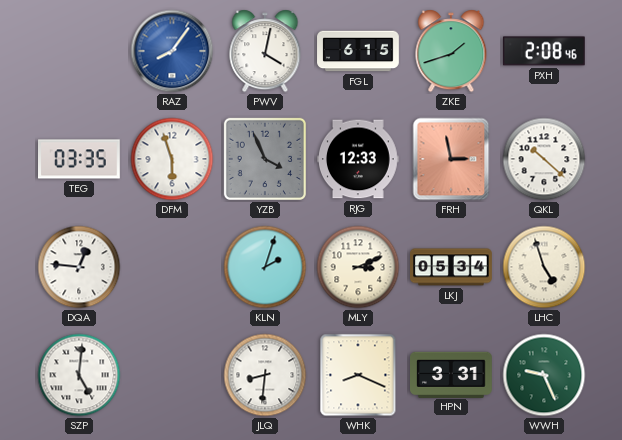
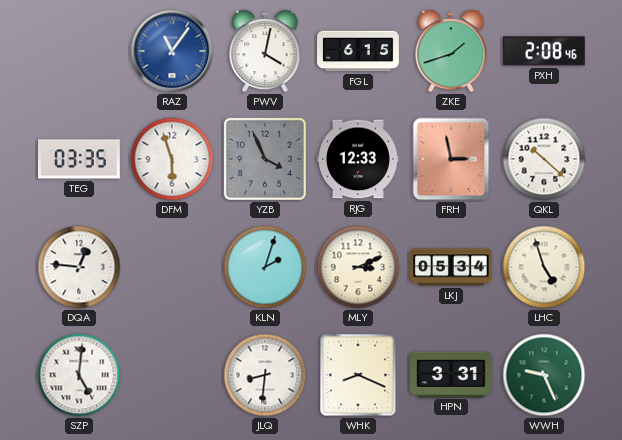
RAZ: 8:06 -> 11:06 (172, 51)
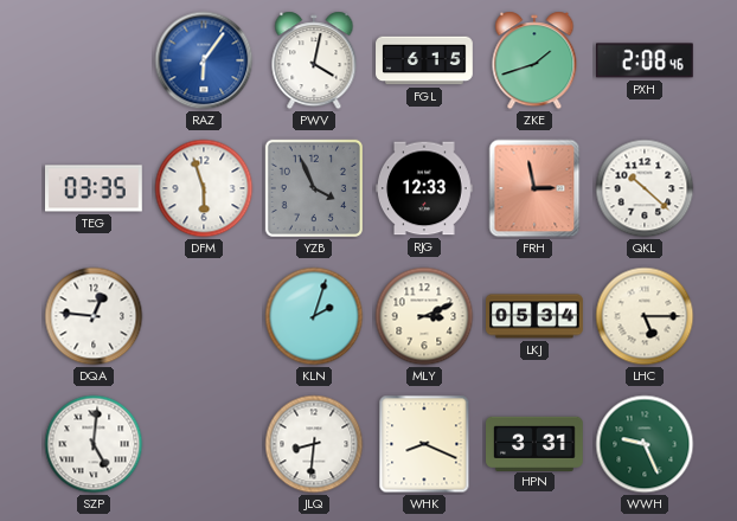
RAZ: 11:06 -> 6:06 (204, 60)
LHC: 4:57 -> 5:15 (645, 316)
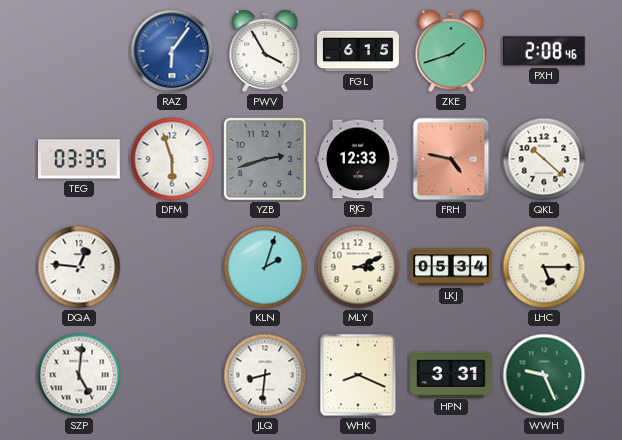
PWV: 4:02 -> 3:55 (265, 51)
YZB: 3:56 -> 2:42 (265, 159)
FRH: 2:58 -> 4:47 (451, 159)
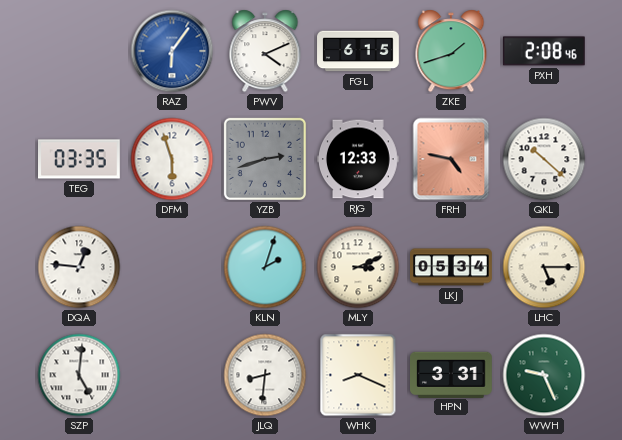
PWV: 3:55 -> 4:11 (265, 51)
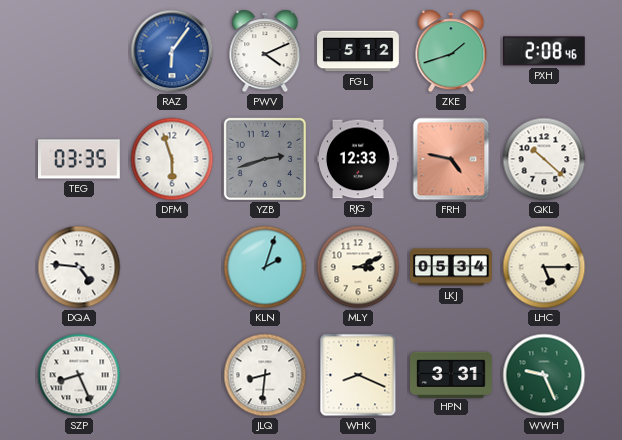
FGL: 6:15 -> 5:12 (358, 51)
DQA: 12:46 -> 4:46 (79, 267)
SZP: 5:01 -> 8:26 (79, 375)
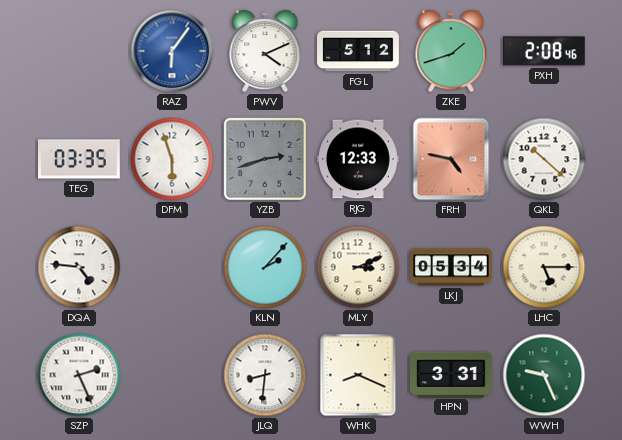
KLN: 2:03 -> 2:07 (265, 267)
SZP: 8:26 -> 2:26 (79, 375)
